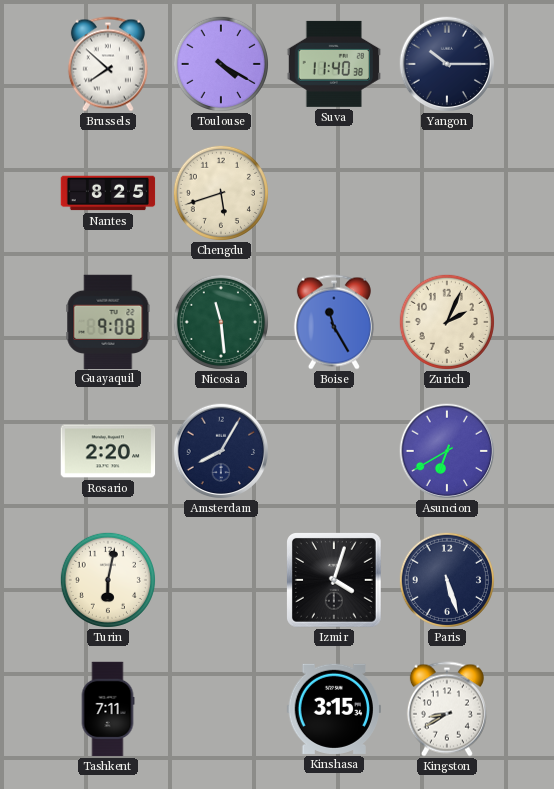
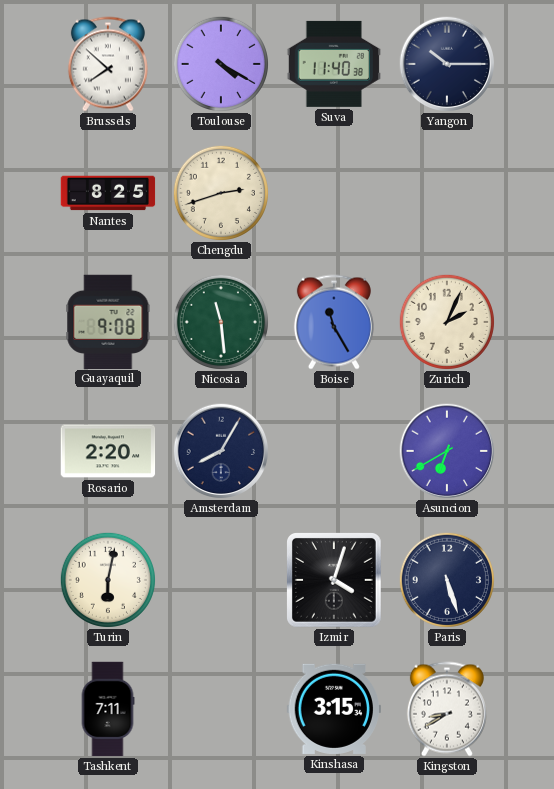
Chengdu: 5:42 -> 2:42 (221, 193)
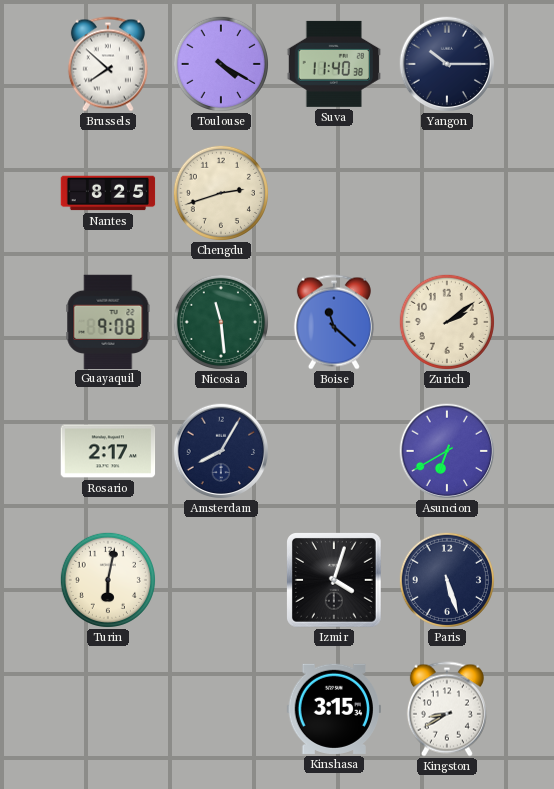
Boise: 11:25 -> 11:22 (334, 322)
Zurich: 2:04 -> 2:09 (447, 322)
Rosario: 2:20 -> 2:17 (108, 451)
Tashkent: 7:11 -> none (108, 709)
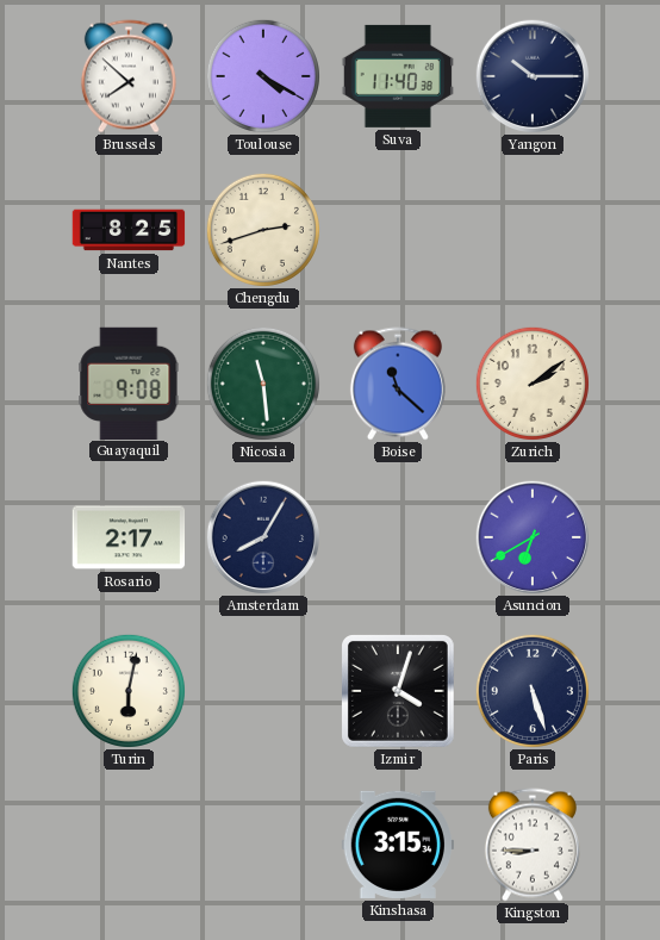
Kingston: 8:40 -> 8:45 (533, 845)
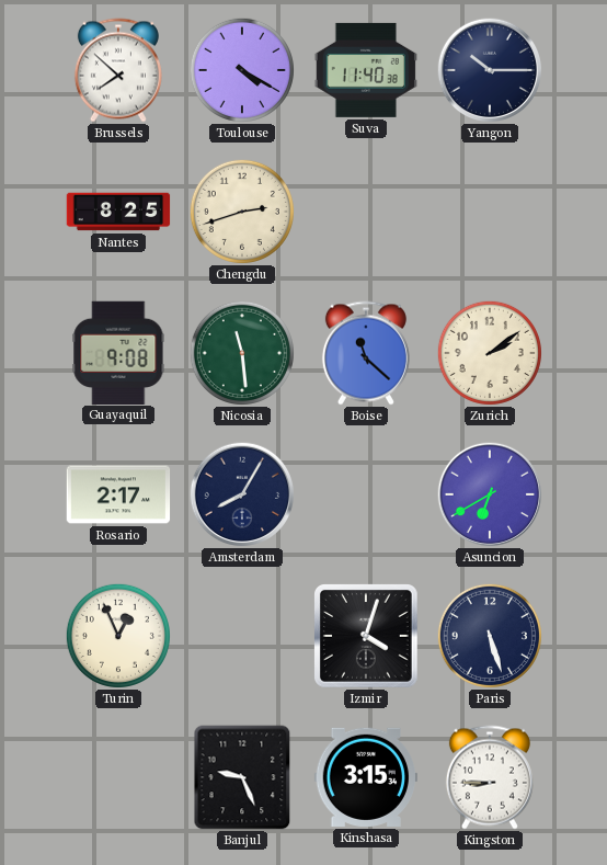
Turin: 6:02 -> 12:56 (118, 636)
Banjul: none -> 9:26 (242, 777)
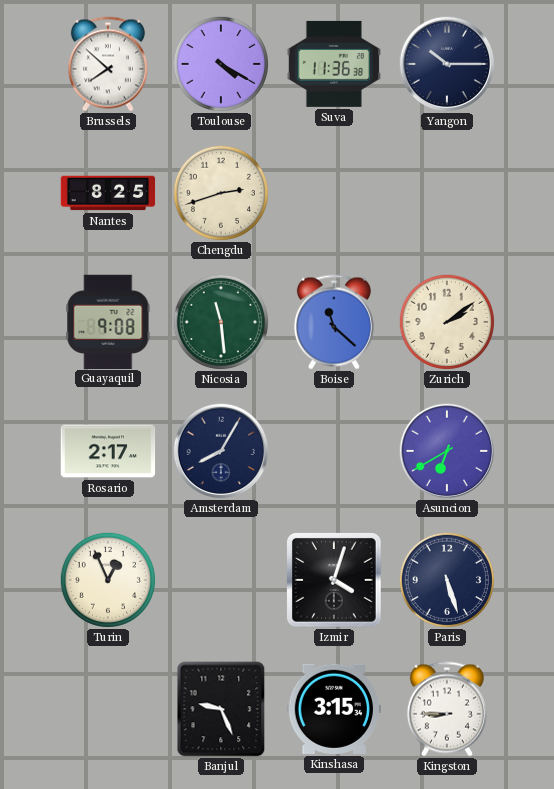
Suva: 11:40 -> 11:36 (333, 64)
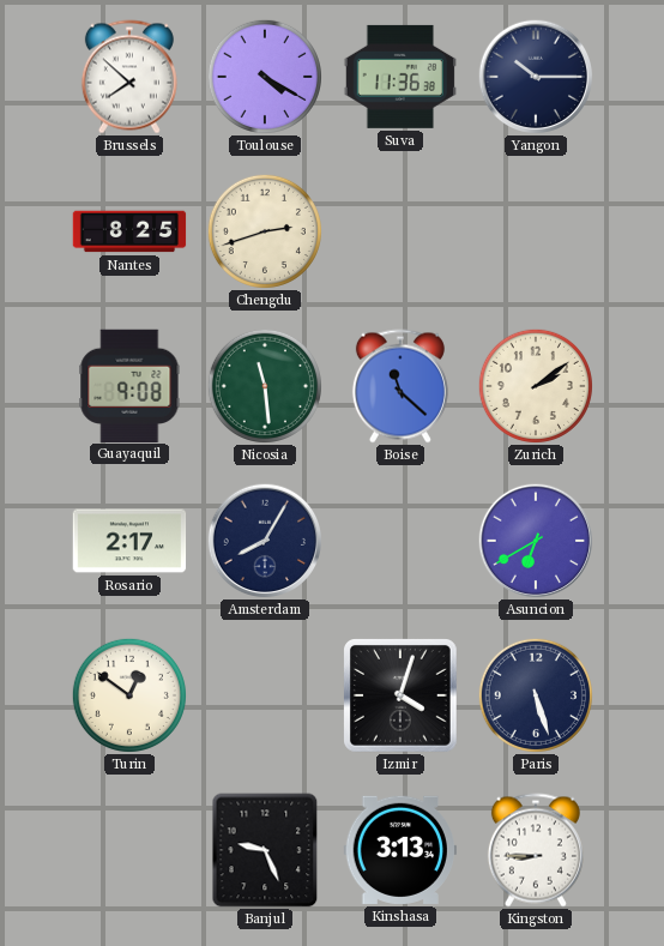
Turin: 12:56 -> 12:51 (129, 695)
Kinshasa: 3:15 -> 3:13 (399, 850)
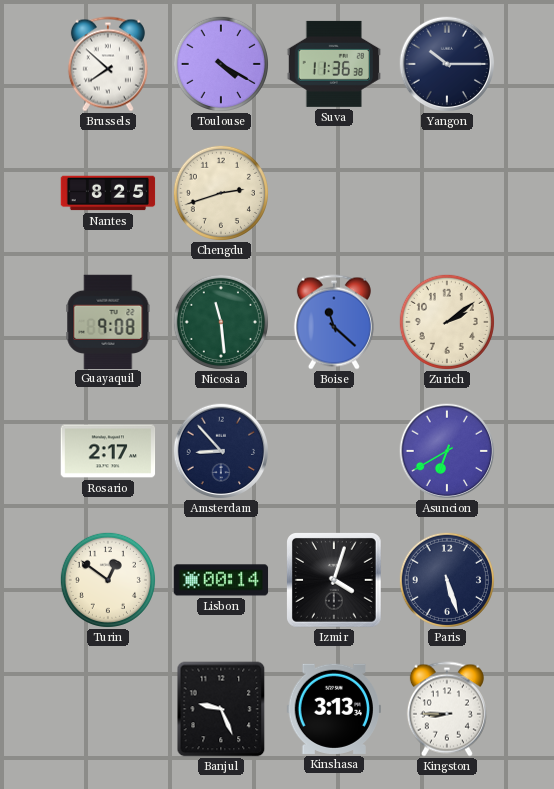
Amsterdam: 8:05 -> 8:53 (221, 451)
Lisbon: none -> 00:14 (221, 580)
